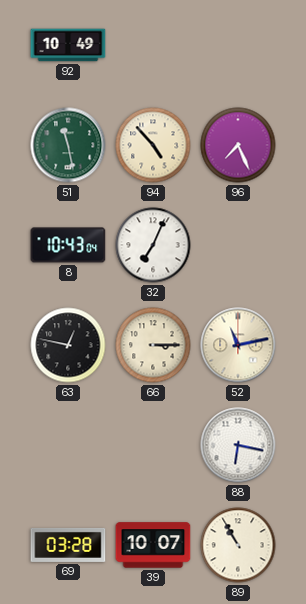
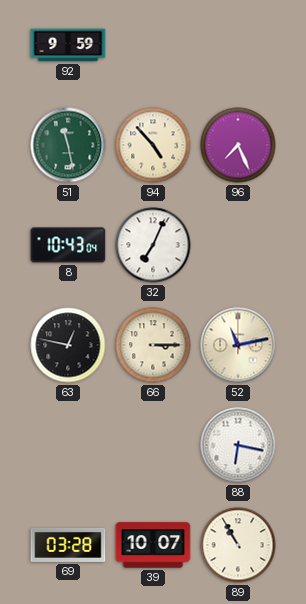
92: 10:49 -> 9:59 (68, 45)
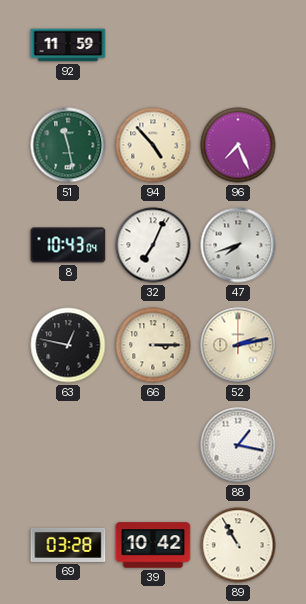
92: 9:59 -> 11:59 (68, 45)
47: none -> 7:42 (238, 245)
52: 11:13 -> 2:13 (238, 345)
88: 6:17 -> 1:17 (238, 445)
39: 10:07 -> 10:42 (153, 545)
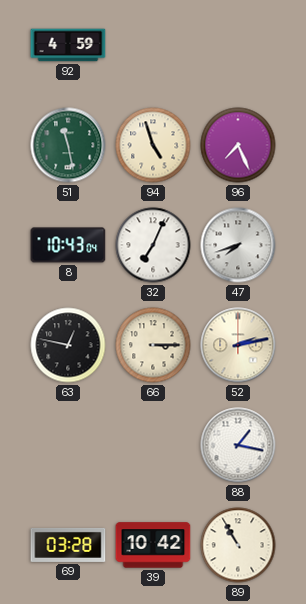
92: 11:59 -> 4:59 (68, 45)
94: 4:53 -> 4:57 (153, 145)
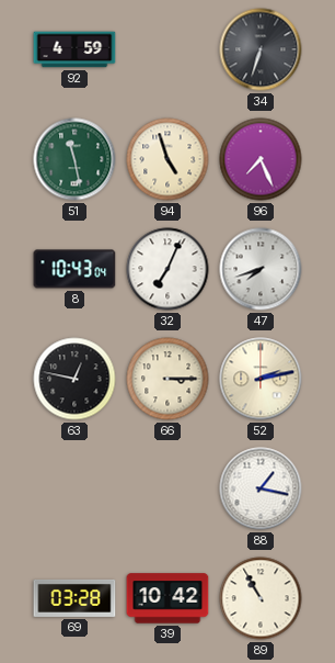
34: none -> 6:33 (261, 49)
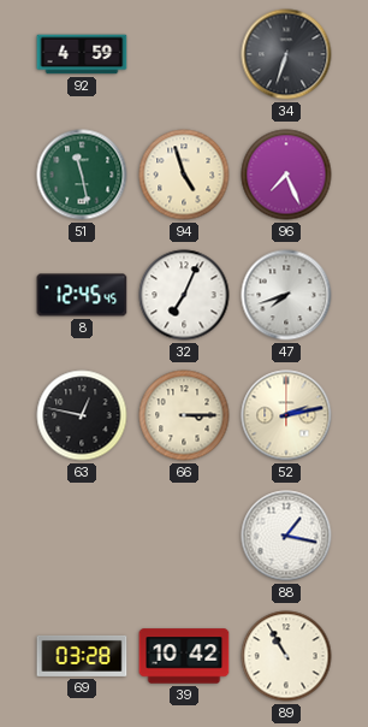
8: 10:43 -> 12:45 (82, 295)
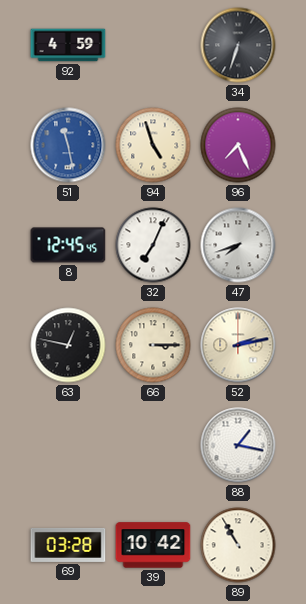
51 dial: green -> blue (68, 145)
